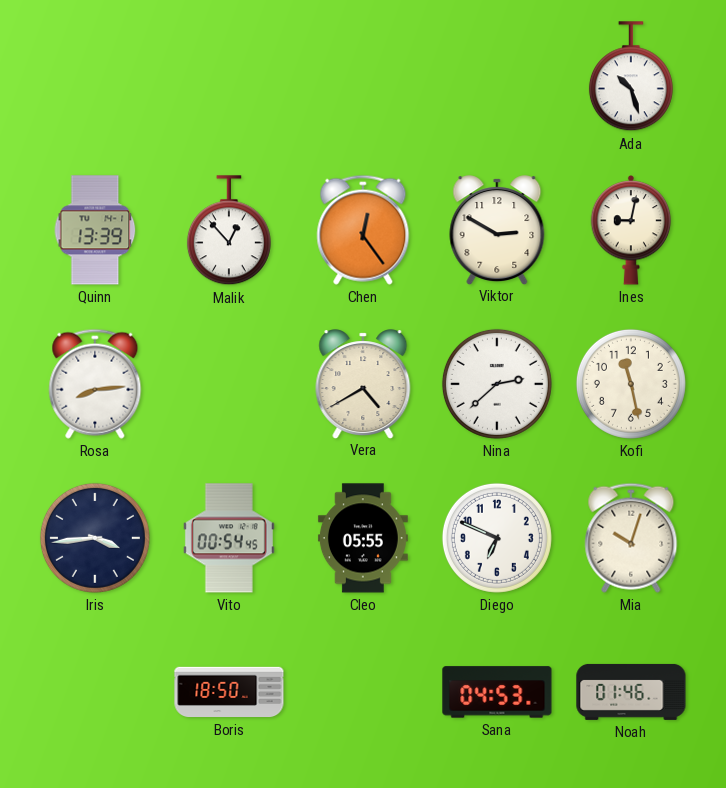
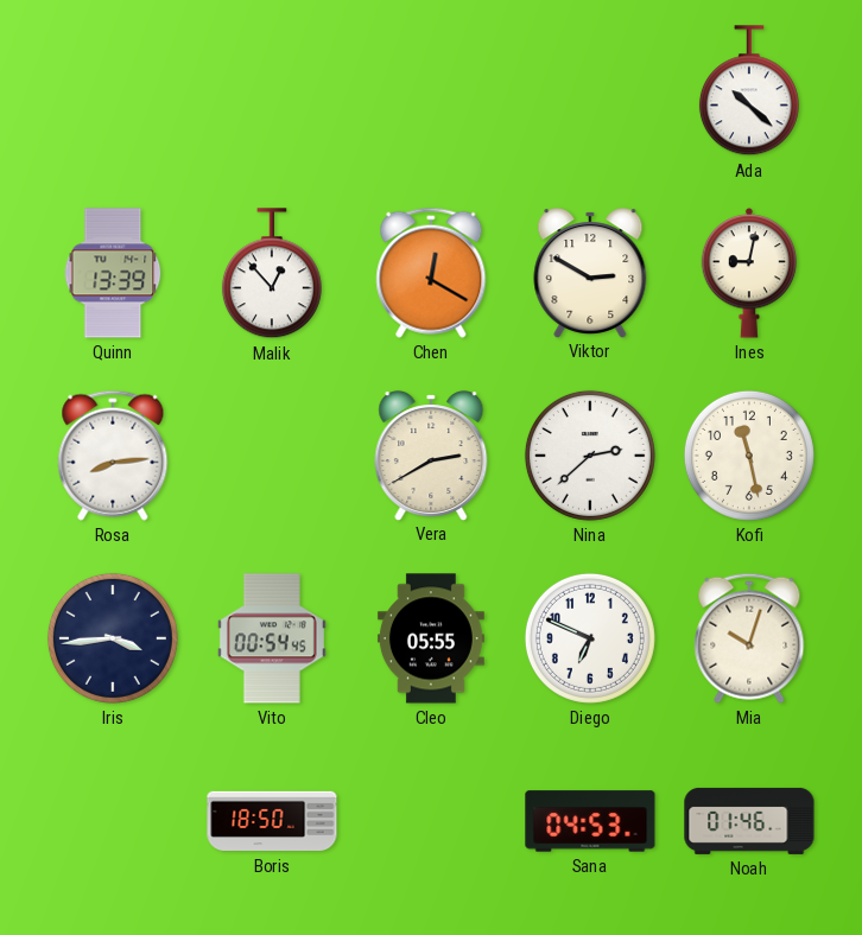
Ada: 10:27 -> 10:22 (749, 91)
Chen: 12:24 -> 12:20 (431, 273)
Vera: 4:40 -> 2:40 (431, 456)
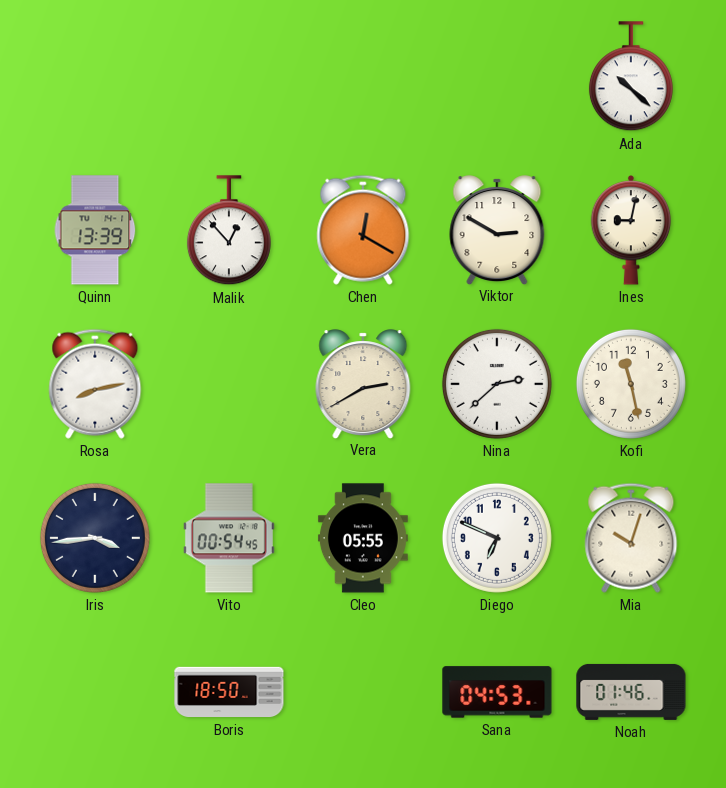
Rosa: 8:14 -> 8:13 (95, 384)
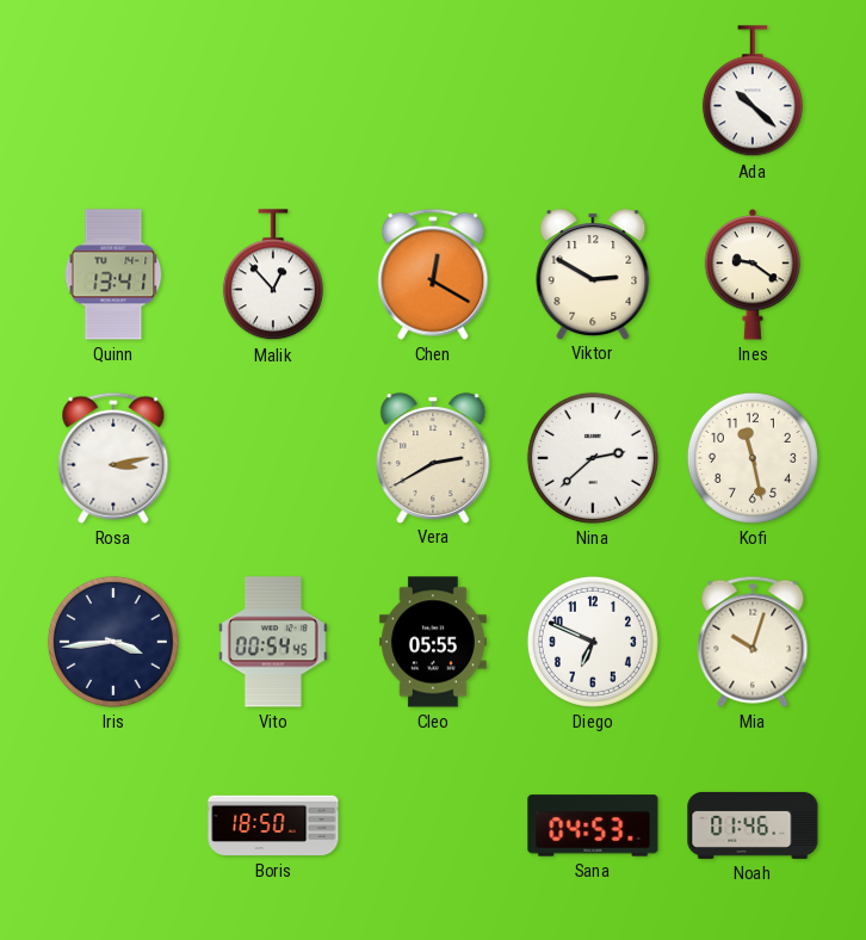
Quinn: 13:39 -> 13:41 (113, 274)
Ines: 9:02 -> 9:21 (753, 274)
Rosa: 8:13 -> 3:13 (113, 458)
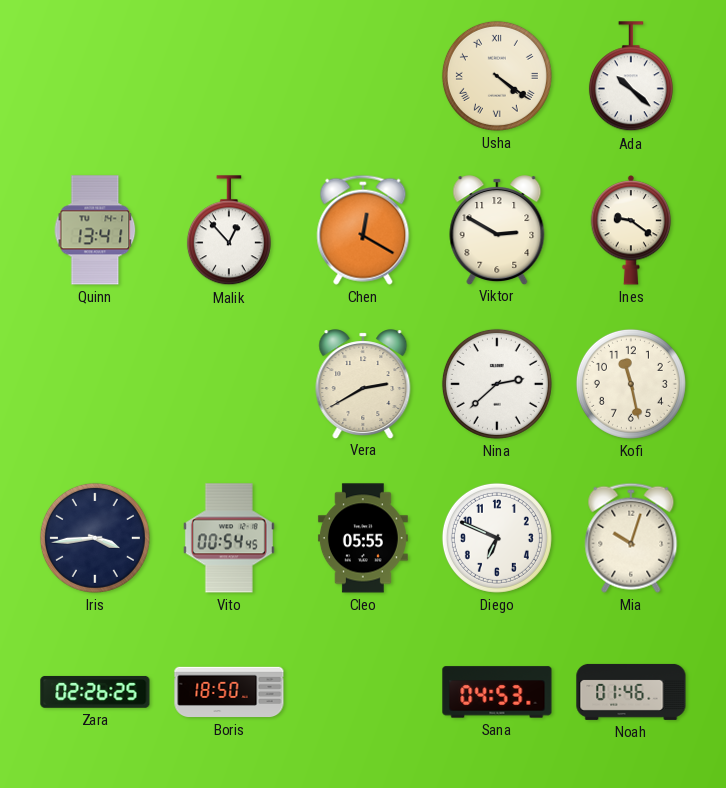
Usha: none -> 4:21 (497, 76)
Rosa: 3:13 -> none (113, 458)
Zara: none -> 02:26 (95, 692)
